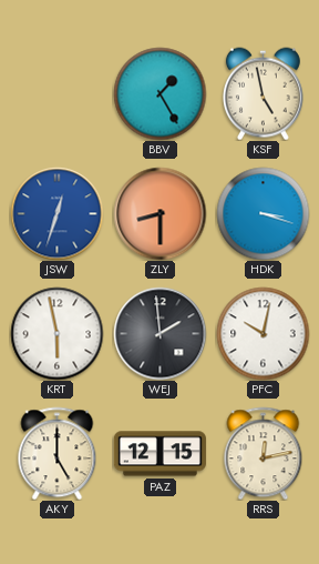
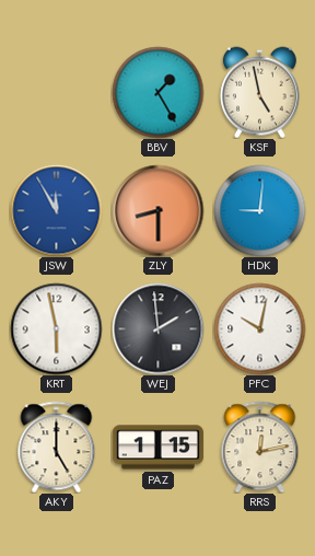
JSW: 12:33 -> 11:55 (56, 210)
HDK: 3:18 -> 9:01 (259, 210)
PAZ: 12:15 -> 1:15 (157, 448)
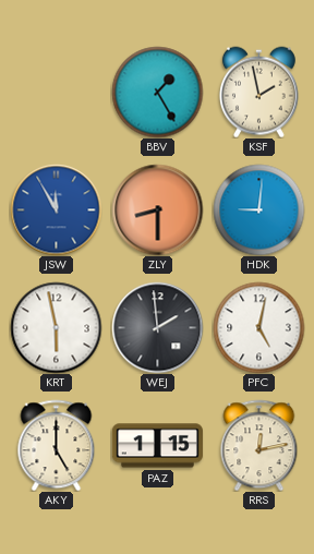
KSF: 4:58 -> 1:58 (258, 92)
PFC: 10:02 -> 5:02 (258, 327)
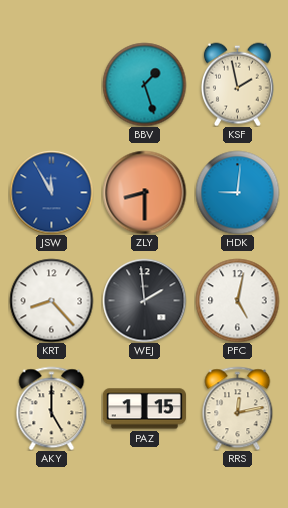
BBV: 1:25 -> 1:27 (144, 84)
KRT: 5:58 -> 8:23 (51, 300)
